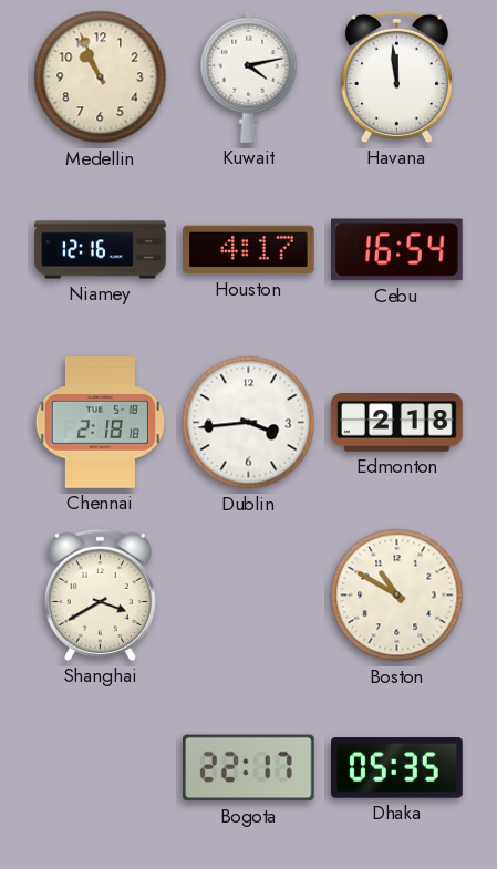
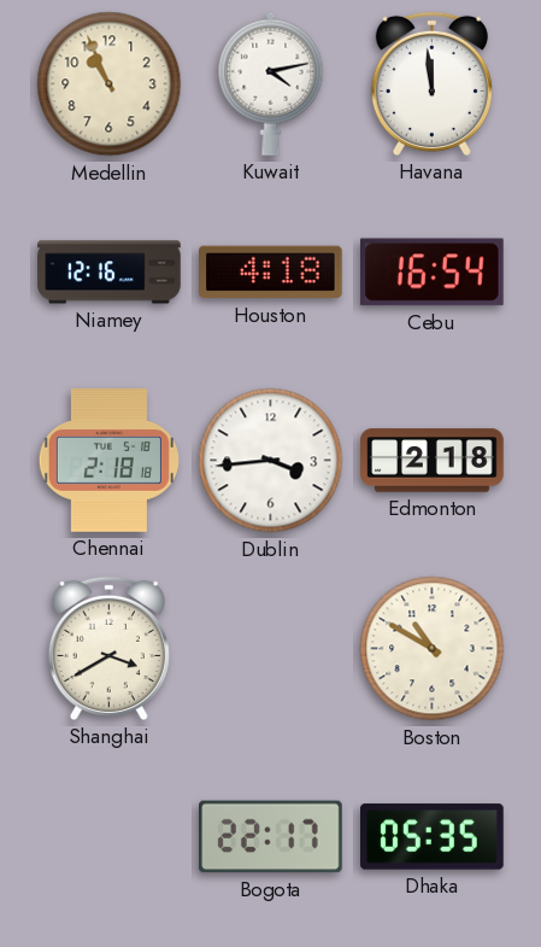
Houston: 4:17 -> 4:18 (271, 273)
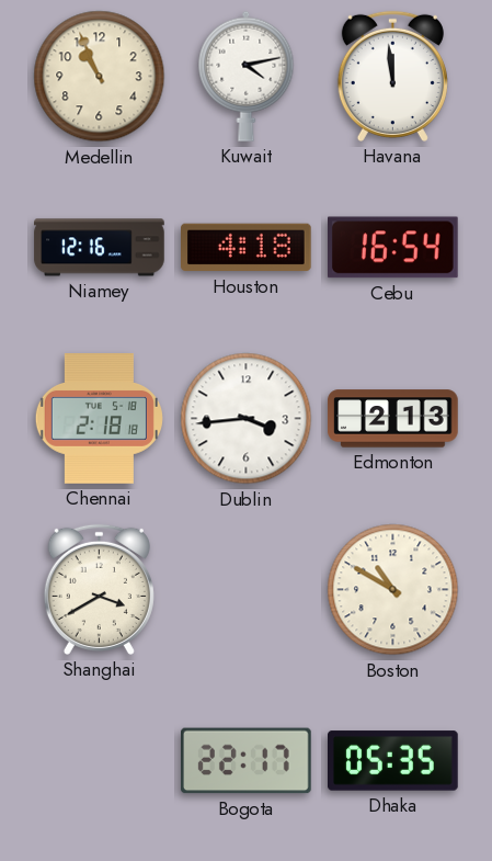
Edmonton: 2:18 -> 2:13 (393, 419)
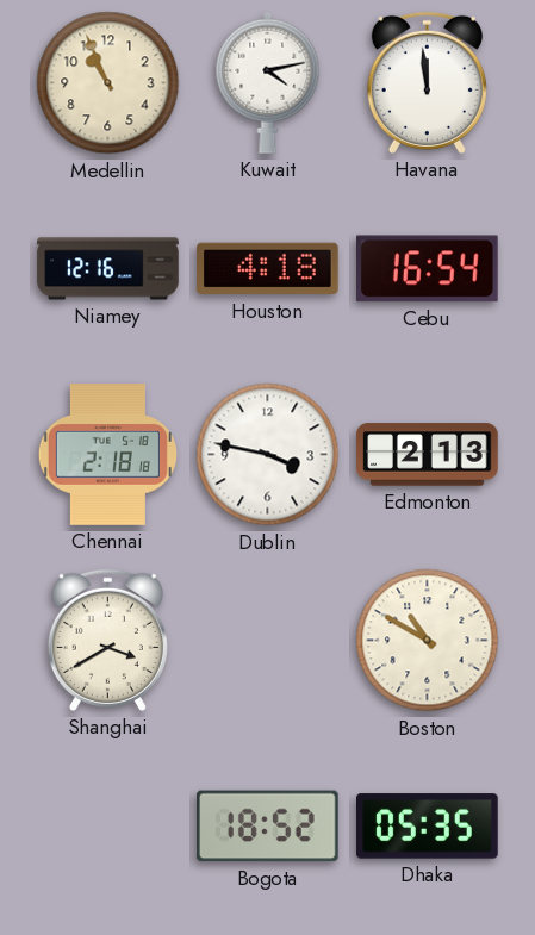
Dublin: 3:44 -> 3:47 (268, 455)
Bogota: 22:17 -> 18:52 (268, 827)
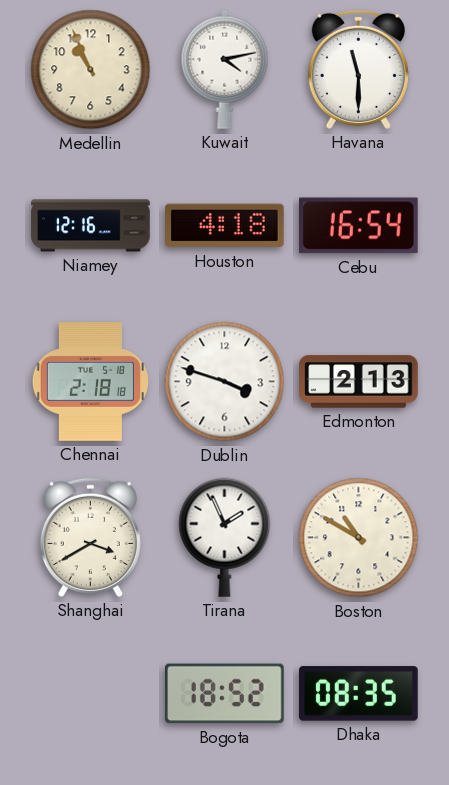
Havana: 11:59 -> 11:30 (358, 69)
Dublin: 3:47 -> 3:48 (225, 382)
Tirana: none -> 1:56 (225, 537)
Dhaka: 05:35 -> 08:35 (359, 694)
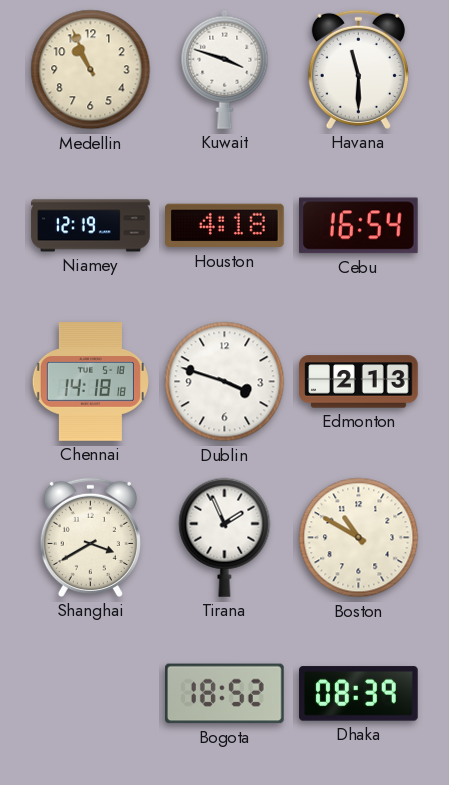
Kuwait: 4:13 -> 3:48 (225, 69)
Niamey: 12:16 -> 12:19 (91, 226)
Chennai: 2:18 -> 14:18 (90, 382)
Dhaka: 08:35 -> 08:39 (359, 694)
